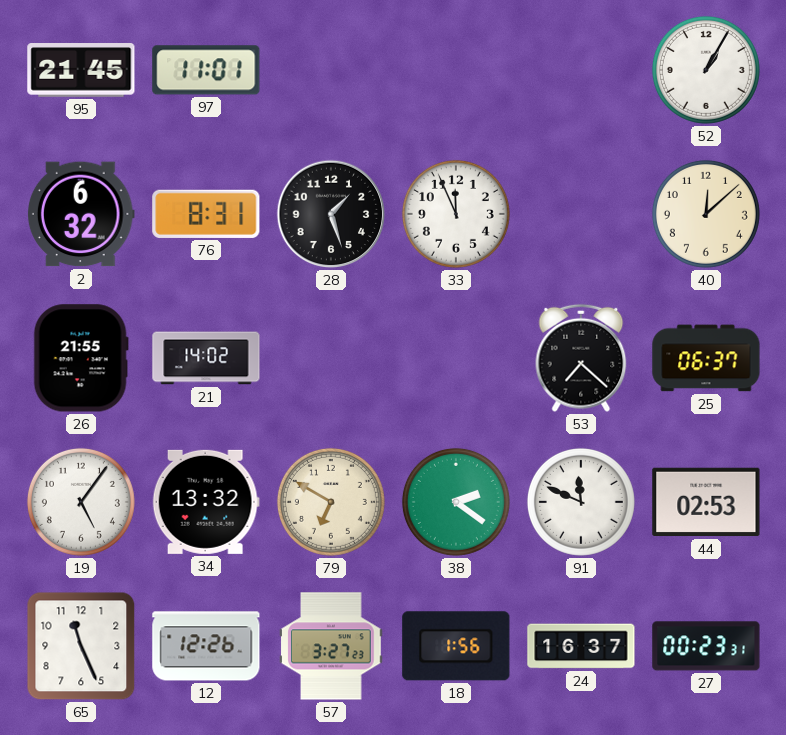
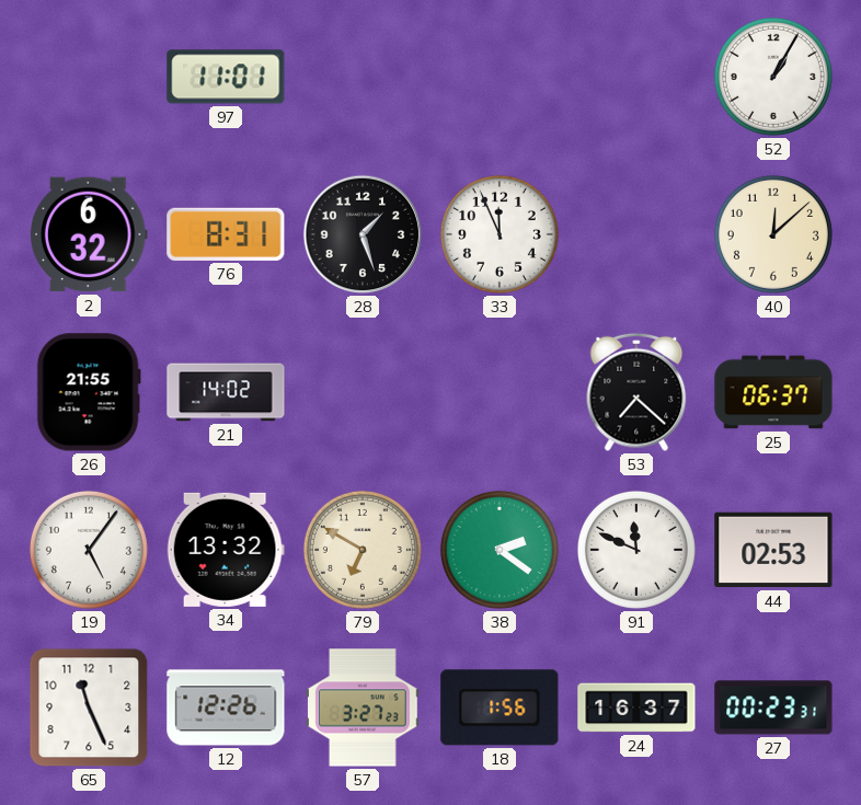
95: 21:45 -> none (81, 71)
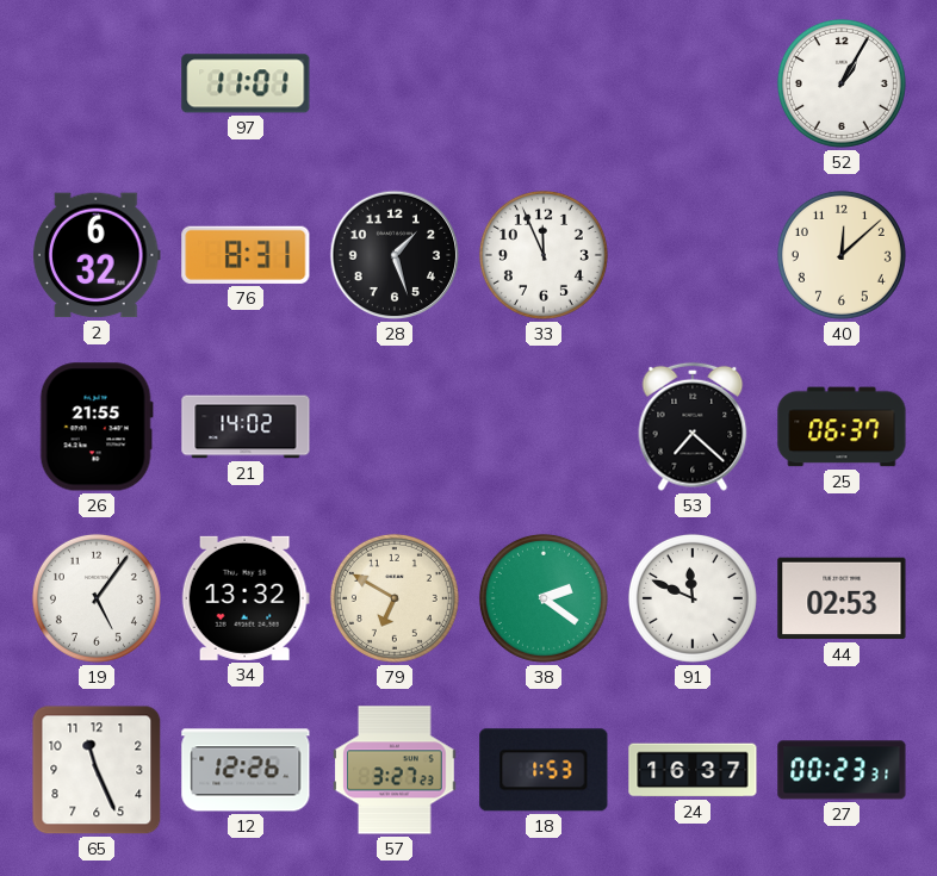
18: 1:56 -> 1:53 (544, 770)
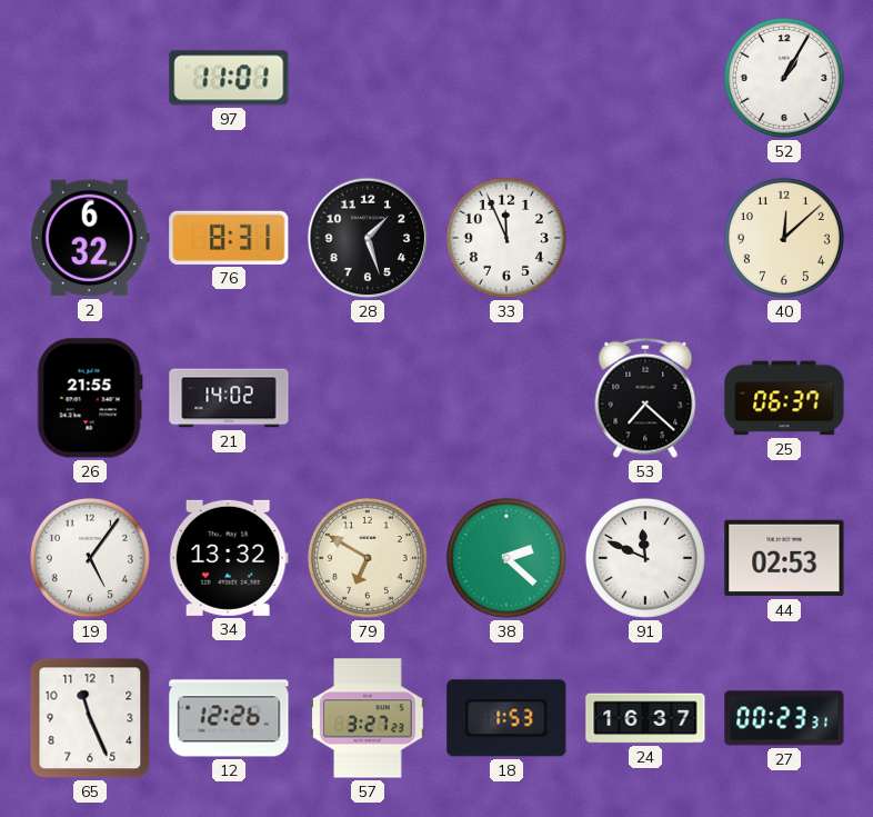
38: 2:21 -> 2:22 (506, 558)
